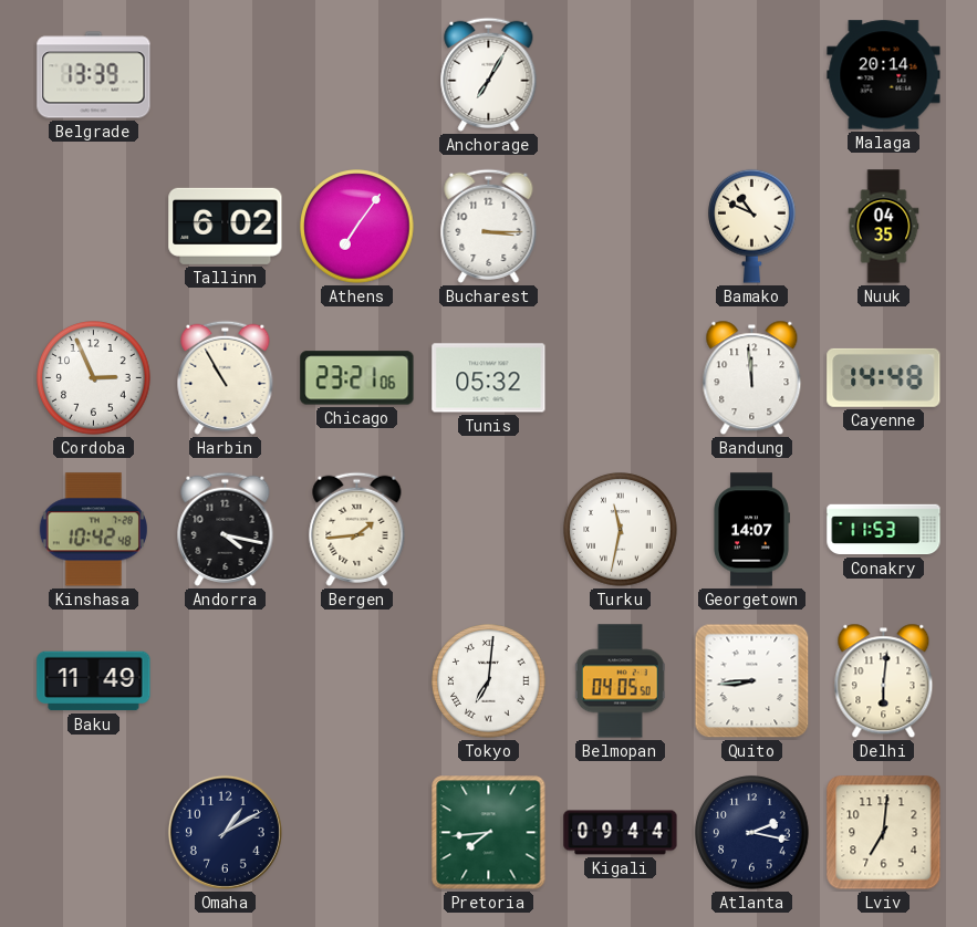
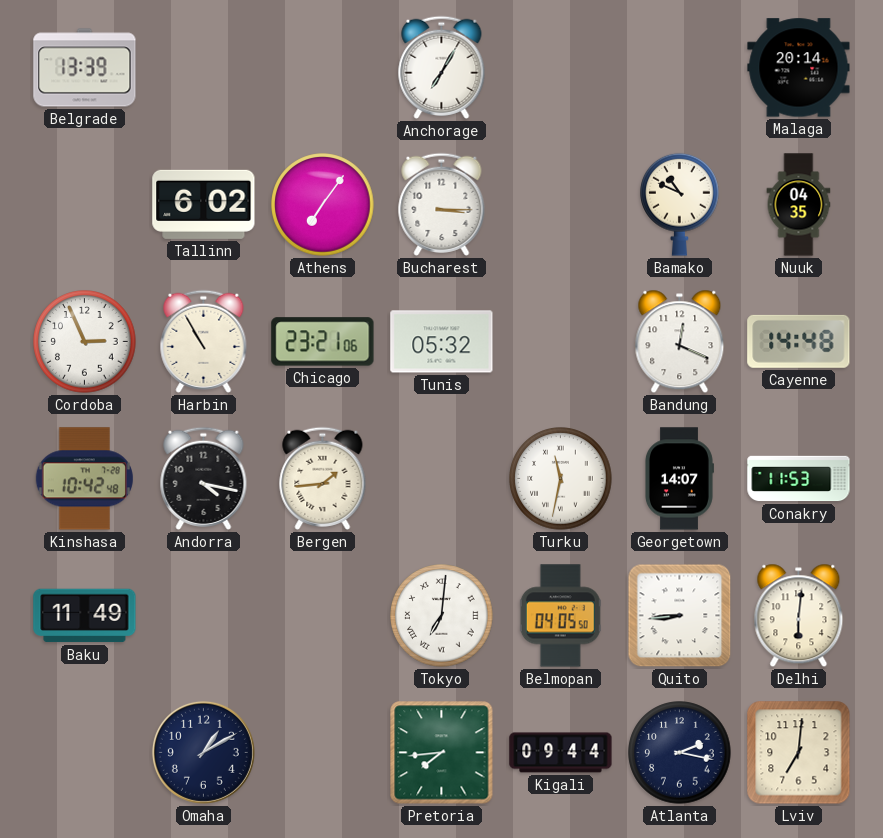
Bandung: 11:59 -> 12:19 (680, 342)
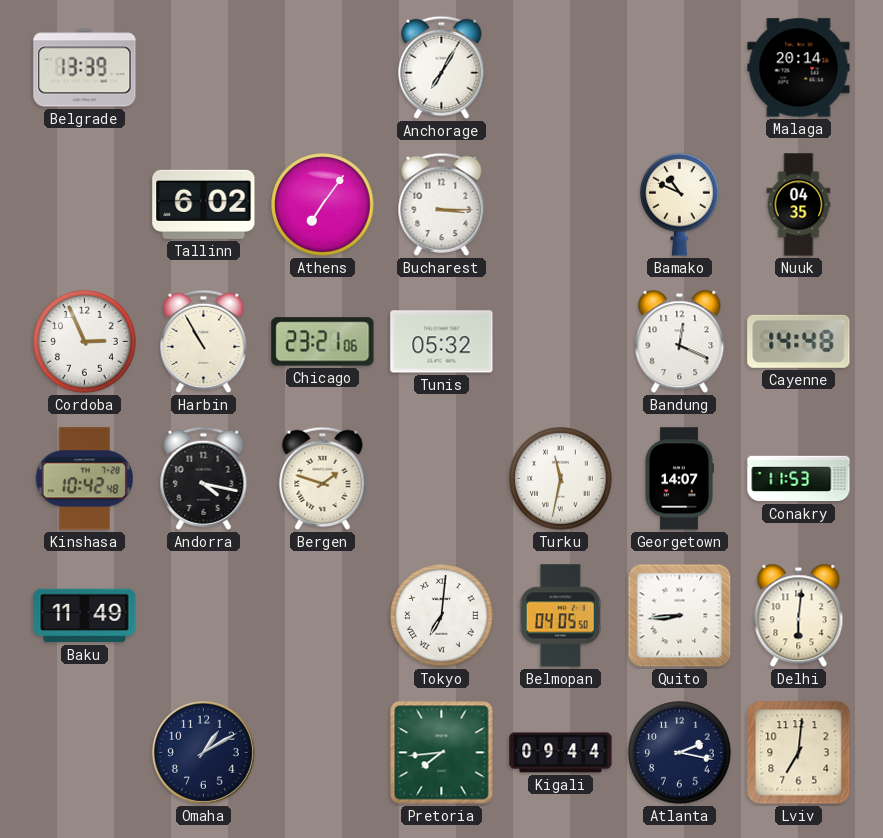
Bergen: 1:44 -> 1:48 (323, 478)
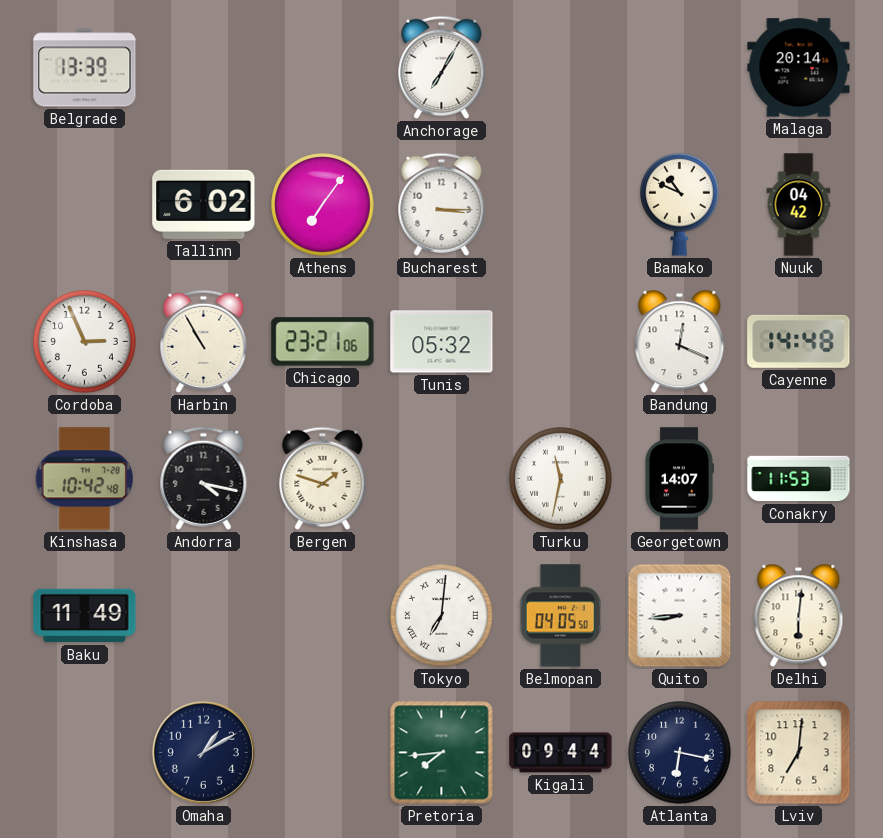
Nuuk: 04:35 -> 04:42 (799, 205)
Atlanta: 2:17 -> 6:17 (680, 753)
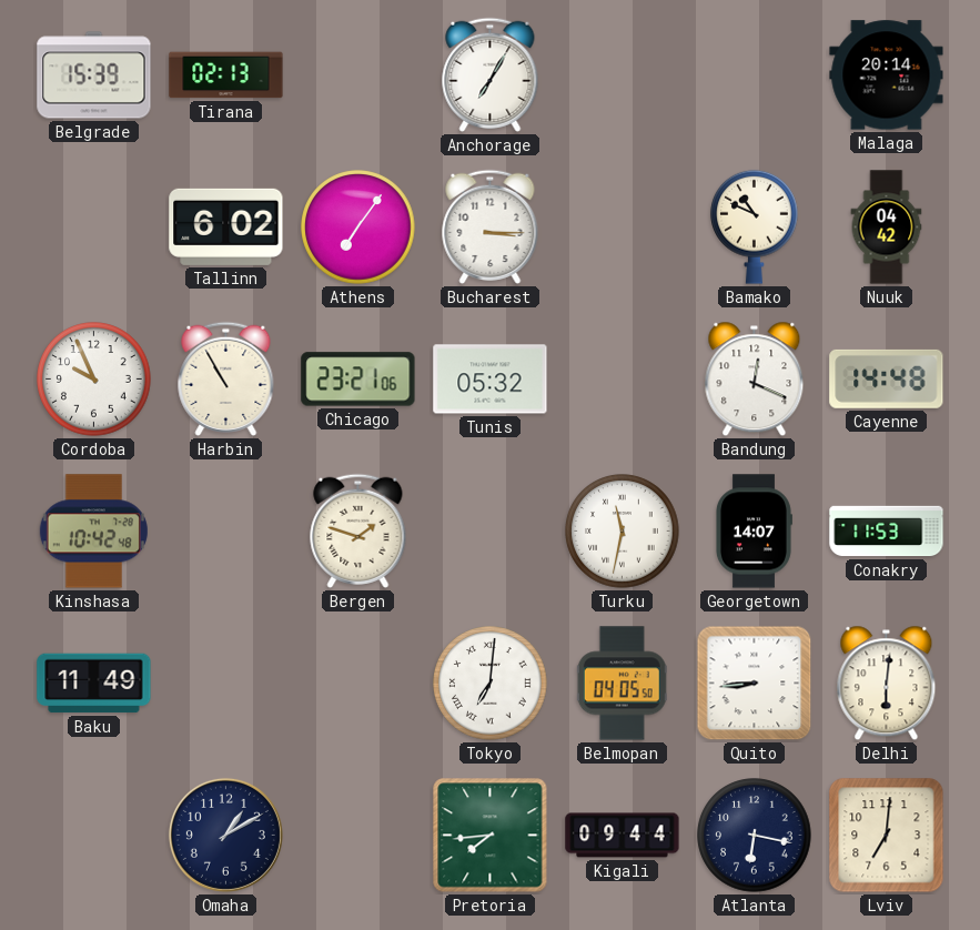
Belgrade: 13:39 -> 15:39 (94, 75)
Tirana: none -> 02:13 (226, 75)
Cordoba: 2:56 -> 9:56 (94, 380)
Andorra: 4:17 -> none (204, 478)
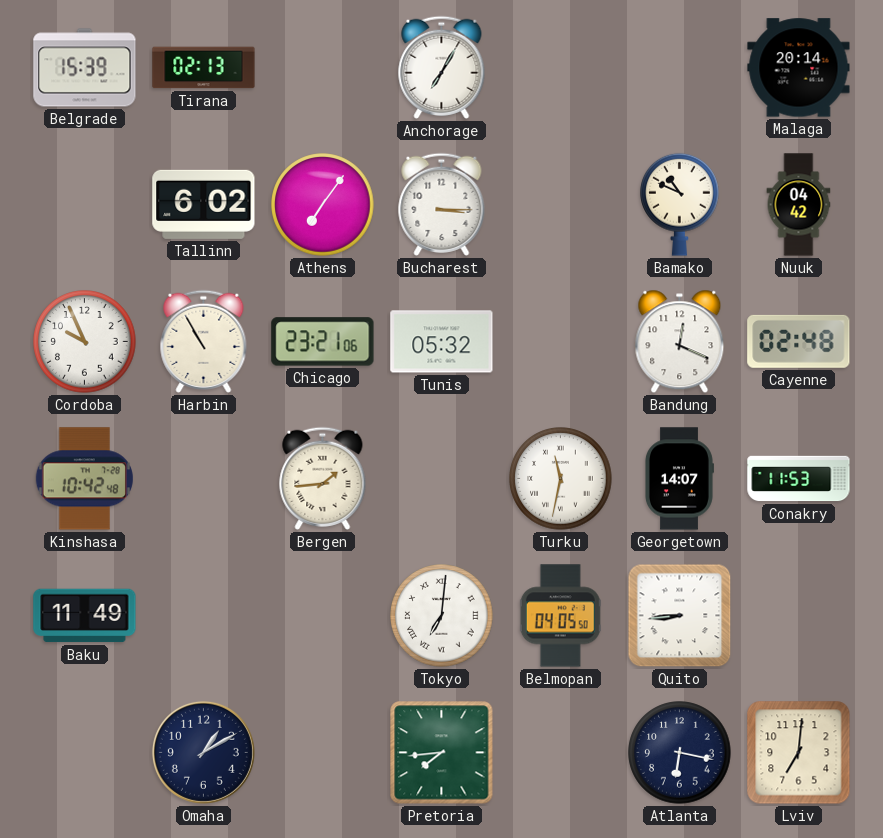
Cayenne: 14:48 -> 02:48 (799, 341)
Bergen: 1:48 -> 1:44 (323, 478)
Delhi: 6:01 -> none (887, 684)
Kigali: 09:44 -> none (623, 836)
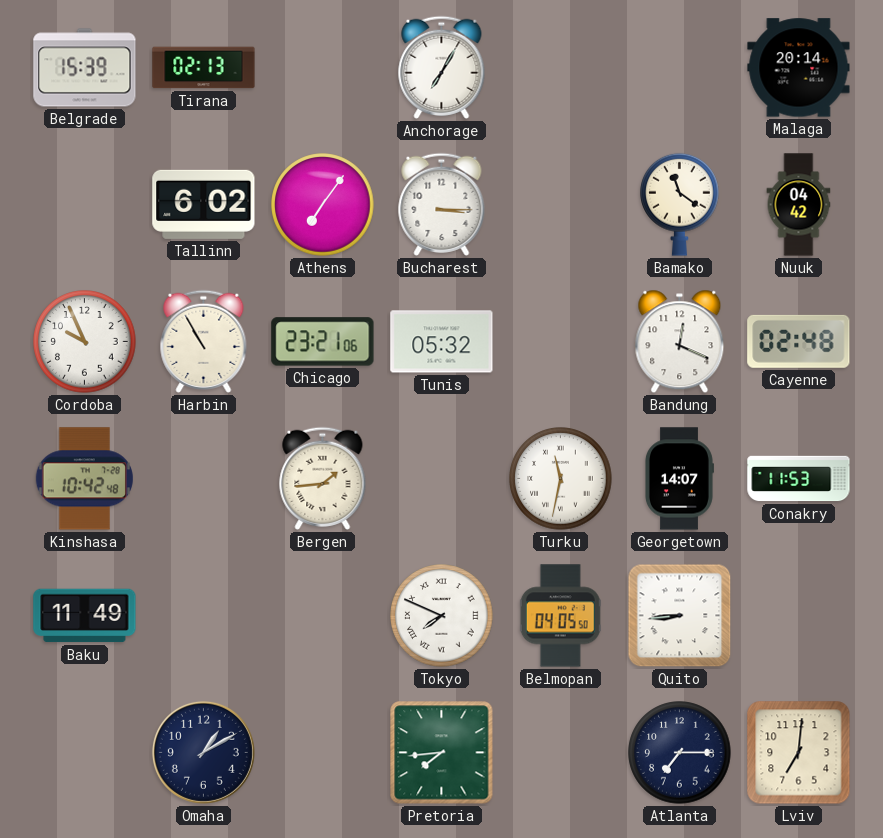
Bamako: 10:49 -> 11:21 (680, 204)
Tokyo: 7:01 -> 7:49 (442, 616)
Atlanta: 6:17 -> 7:15 (680, 753)
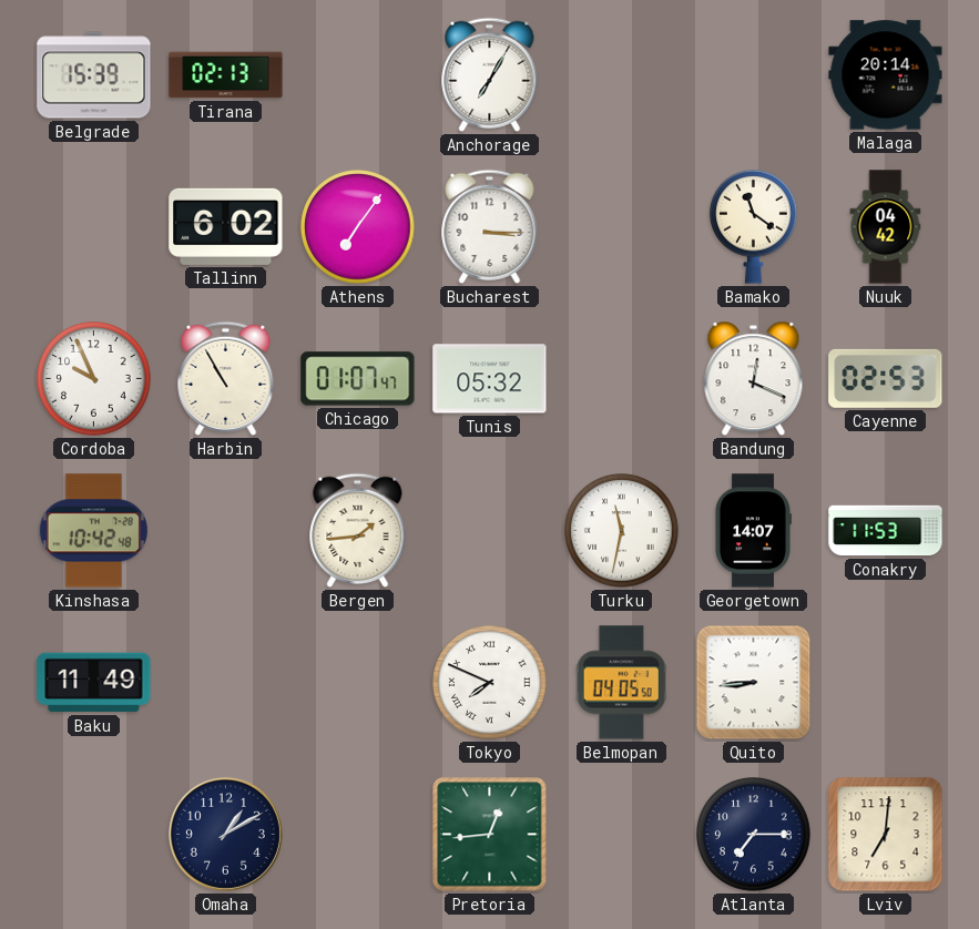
Chicago: 23:21 -> 01:07 (358, 379)
Cayenne: 02:48 -> 02:53 (886, 378)
Pretoria: 7:44 -> 12:44 (490, 835)
